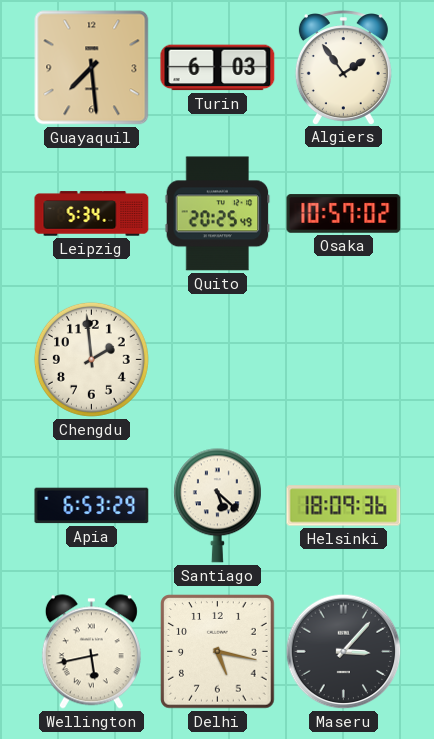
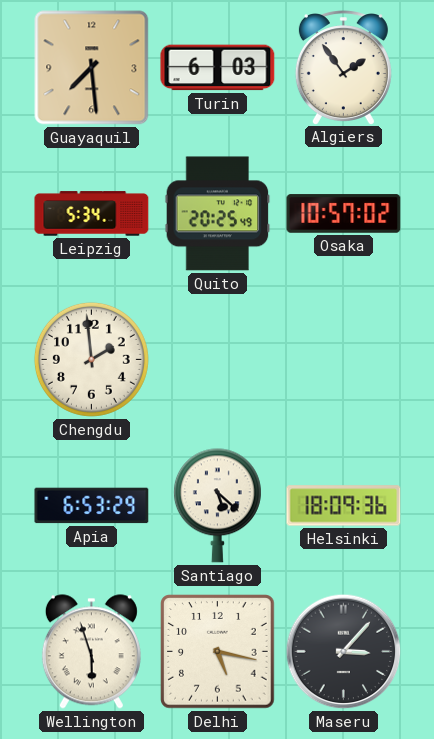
Wellington: 5:43 -> 5:57 (91, 652)
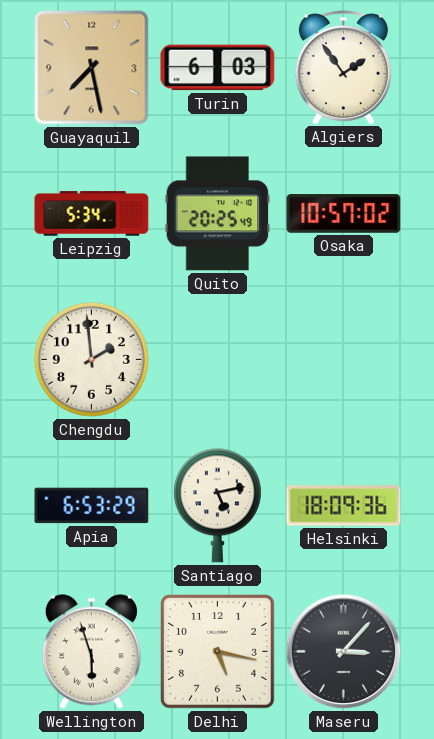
Guayaquil: 7:29 -> 7:28 (92, 68)
Santiago: 5:22 -> 5:13 (217, 506)
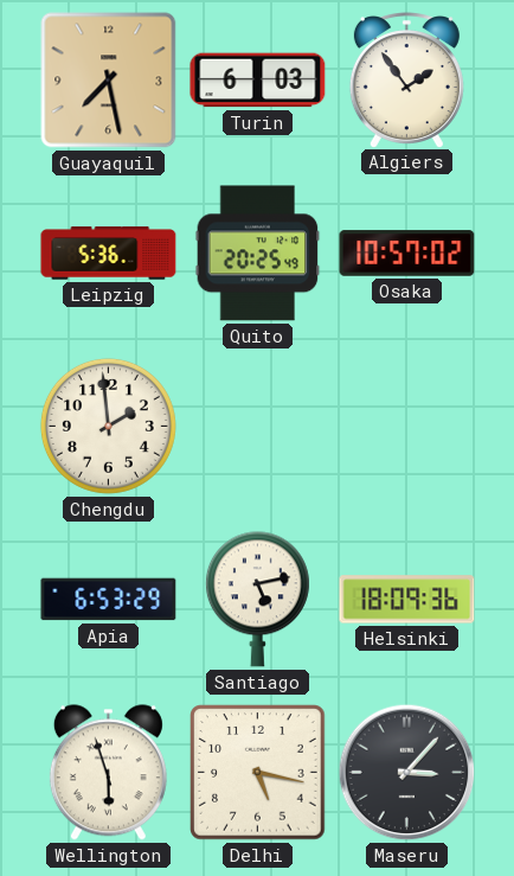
Leipzig: 5:34 -> 5:36 (109, 254)
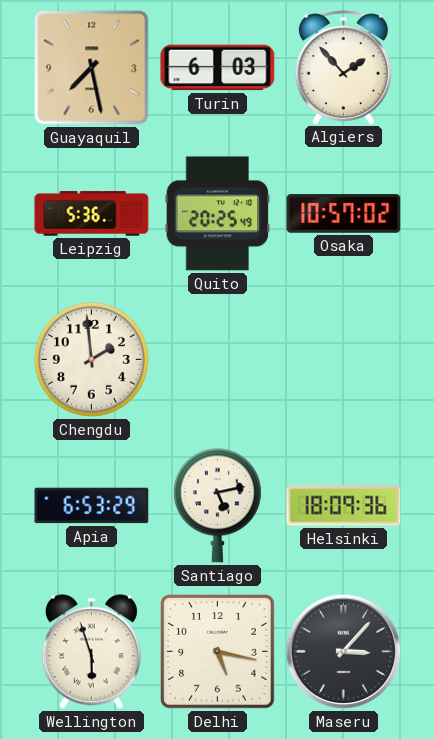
Algiers: 1:54 -> 1:53 (343, 67)
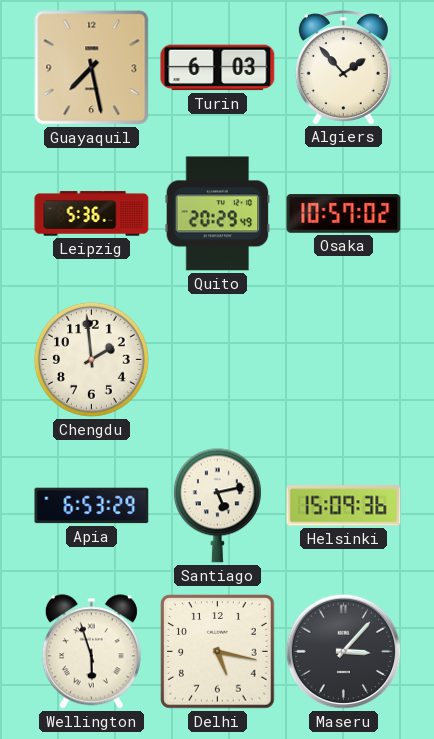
Quito: 20:25 -> 20:29 (218, 214)
Helsinki: 18:09 -> 15:09 (344, 506)
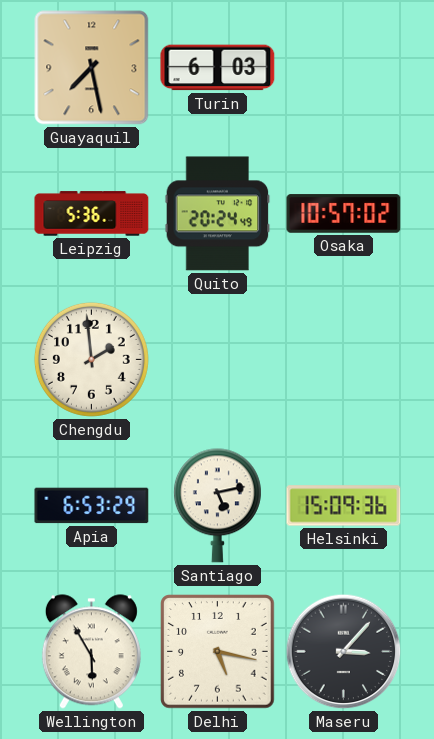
Algiers: 1:53 -> none (343, 67)
Quito: 20:29 -> 20:24 (218, 214)
Wellington: 5:57 -> 5:55 (91, 652)
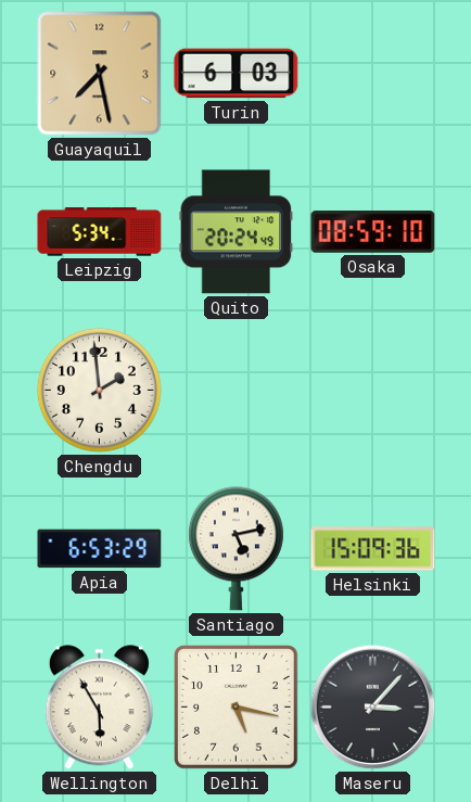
Leipzig: 5:36 -> 5:34 (100, 232)
Osaka: 10:57 -> 08:59 (373, 232)
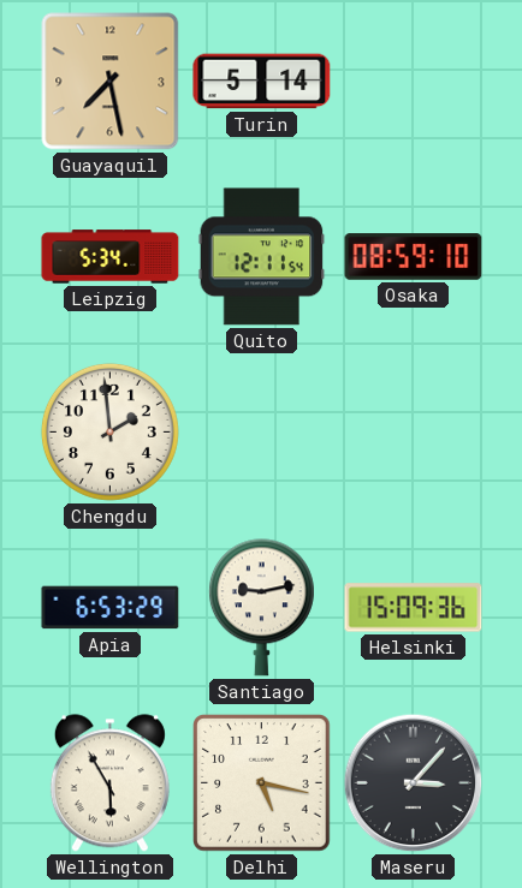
Turin: 6:03 -> 5:14 (262, 82)
Quito: 20:24 -> 12:11 (262, 257)
Santiago: 5:13 -> 9:13 (261, 608)
